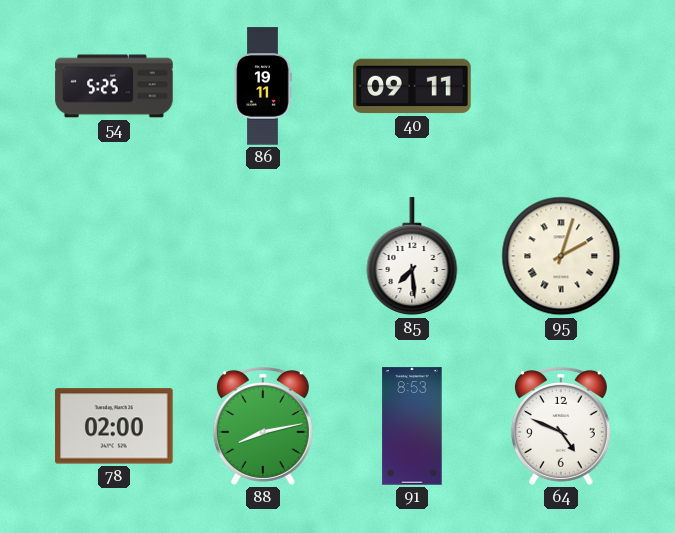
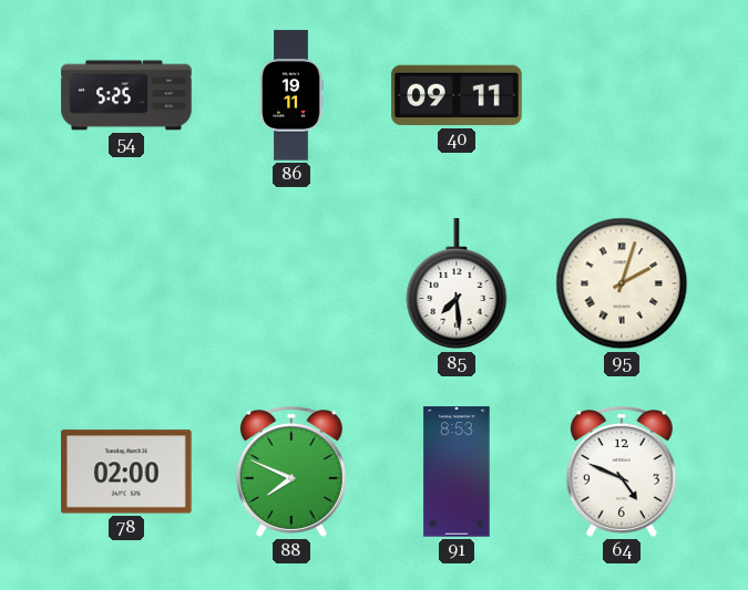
88: 8:13 -> 7:49 (291, 473)
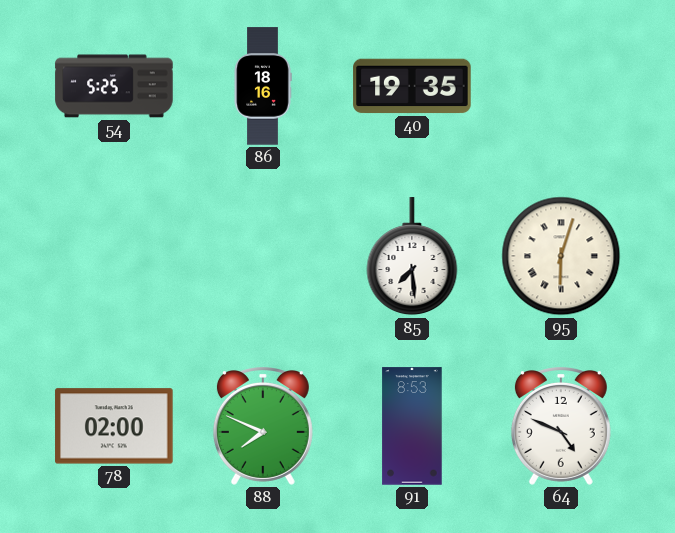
86: 19:11 -> 18:16 (263, 86)
40: 09:11 -> 19:35 (412, 86)
95: 2:03 -> 6:03 (561, 256)
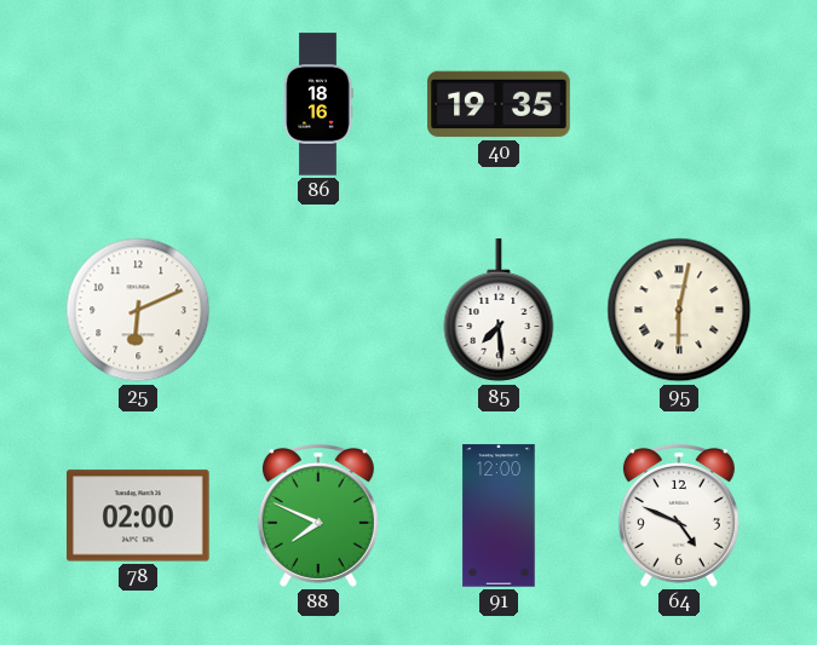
54: 5:25 -> none (114, 86)
25: none -> 6:11 (138, 310)
95: 6:03 -> 6:02 (679, 310)
91: 8:53 -> 12:00 (499, 516)
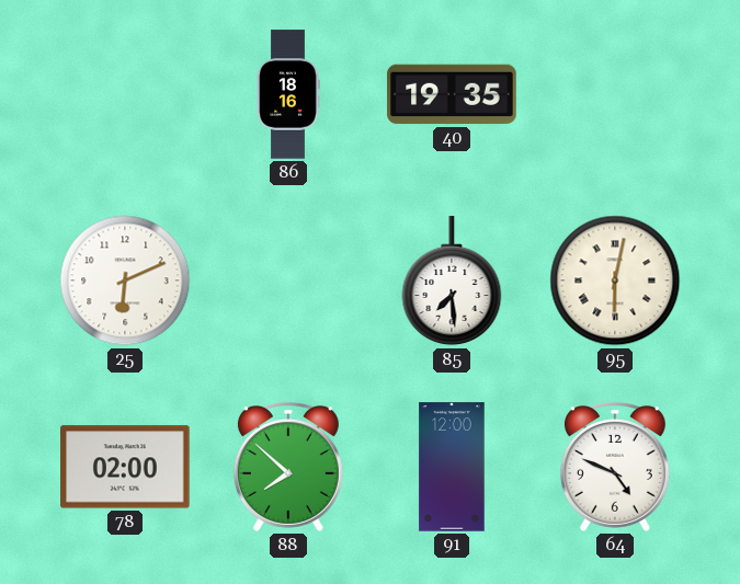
88: 7:49 -> 7:52 (288, 468)
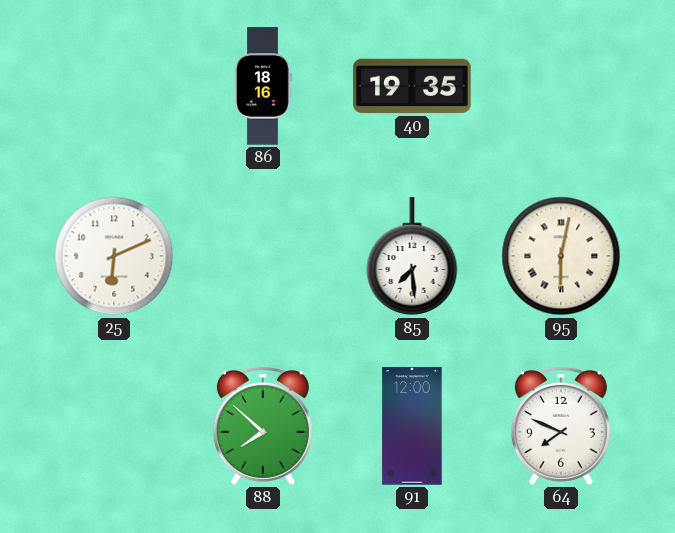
78: 02:00 -> none (125, 467)
64: 4:49 -> 7:49 (561, 427)
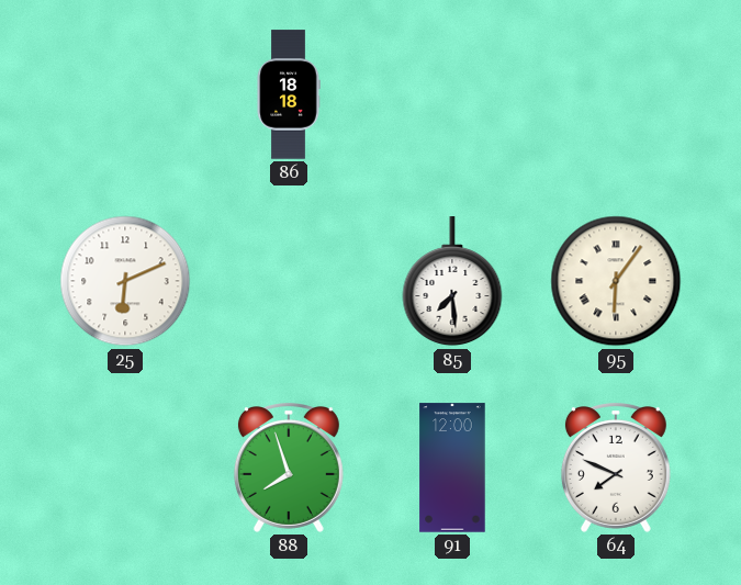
86: 18:16 -> 18:18 (289, 94)
40: 19:35 -> none (412, 86)
95: 6:02 -> 6:06 (616, 281)
88: 7:52 -> 7:57 (289, 469)
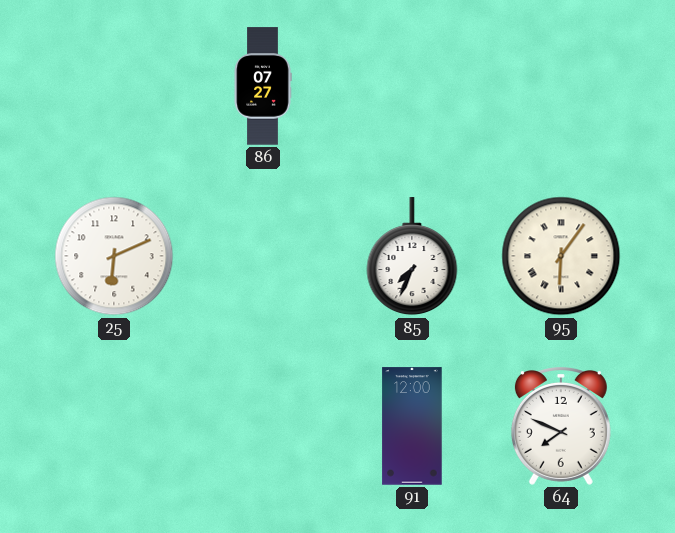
86: 18:18 -> 07:27 (263, 86)
85: 7:29 -> 7:34 (412, 257)
88: 7:57 -> none (289, 469)
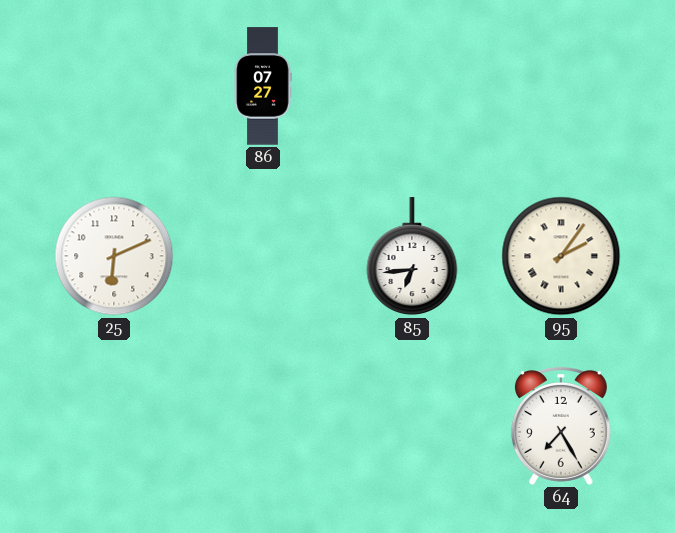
85: 7:34 -> 6:44 (412, 257)
95: 6:06 -> 2:06 (561, 256)
91: 12:00 -> none (412, 426)
64: 7:49 -> 7:25 (561, 427)
